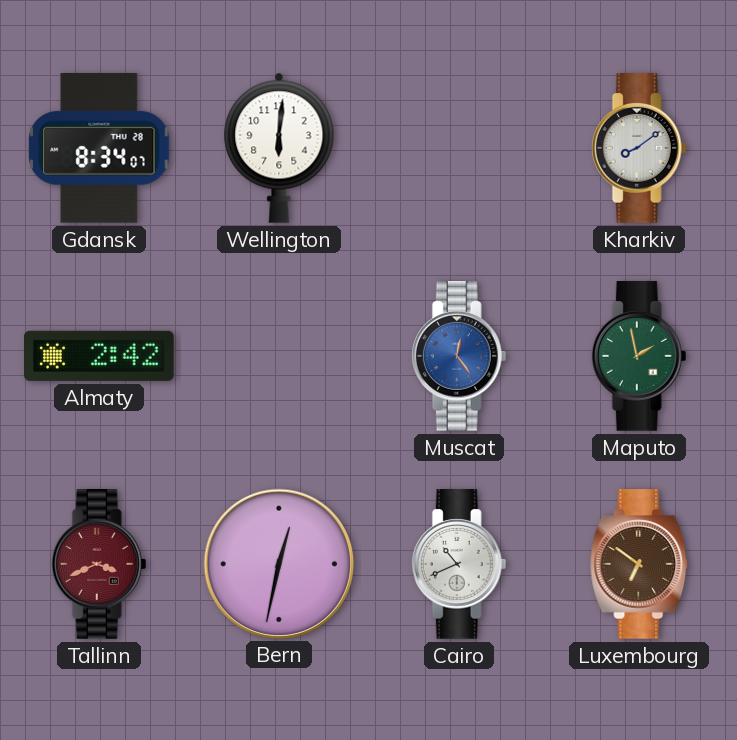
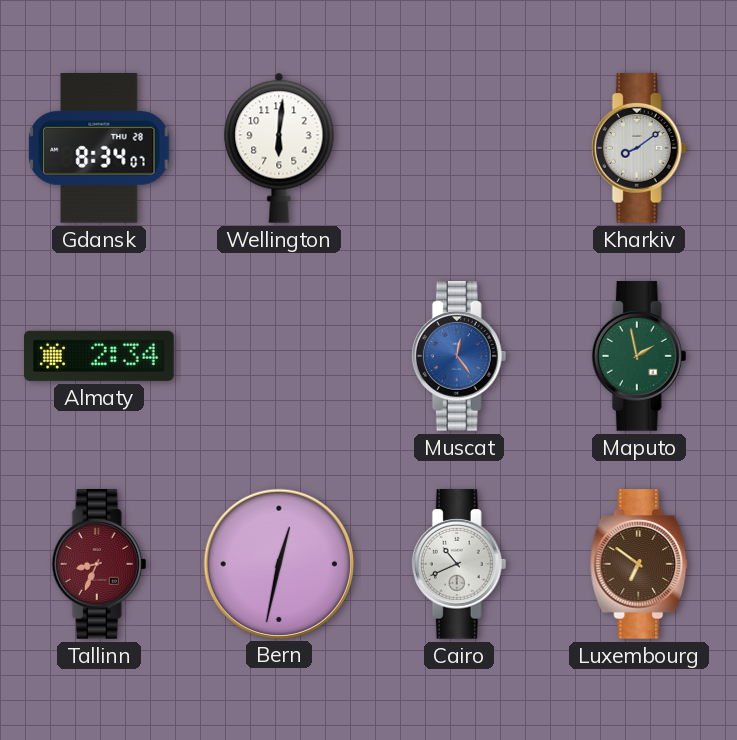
Almaty: 2:42 -> 2:34 (100, 356)
Tallinn: 3:41 -> 8:34 (99, 564)
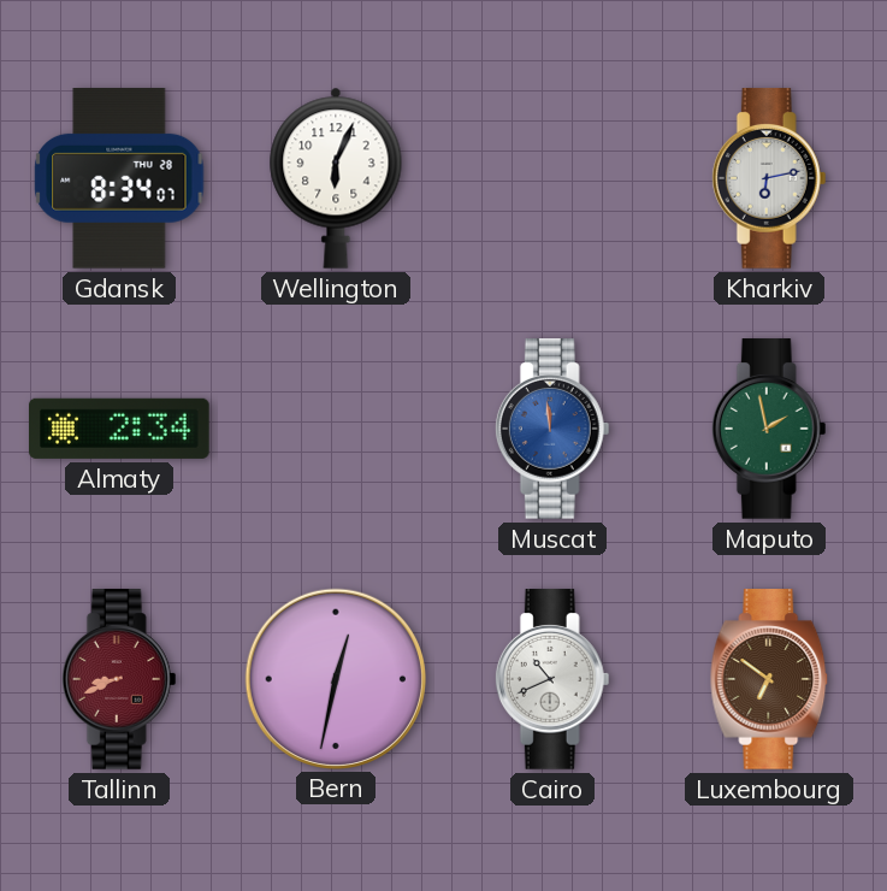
Wellington: 6:01 -> 6:04 (336, 178)
Kharkiv: 8:09 -> 6:13 (769, 178)
Muscat: 12:24 -> 11:59 (552, 429)
Tallinn: 8:34 -> 8:41 (119, 679)
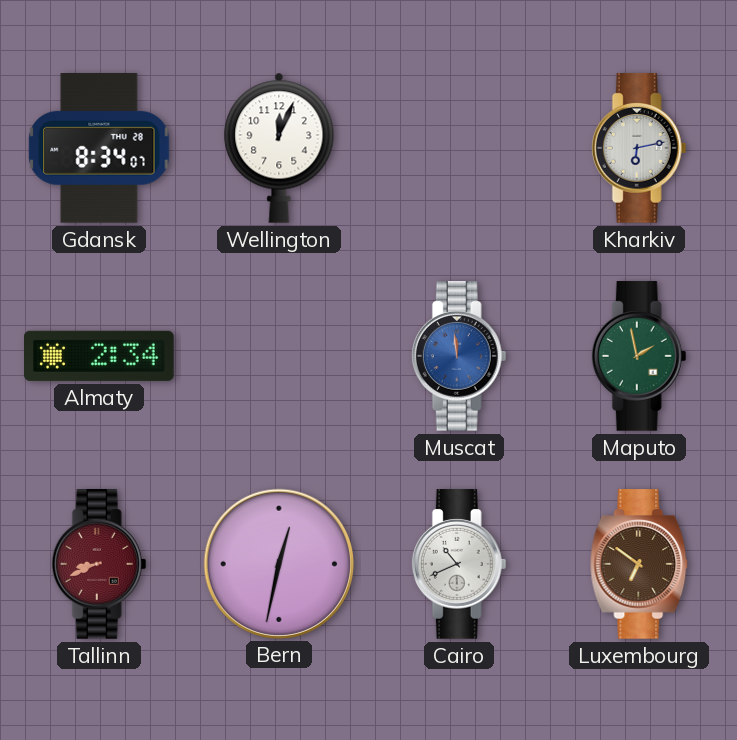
Wellington: 6:04 -> 12:04 (279, 148)
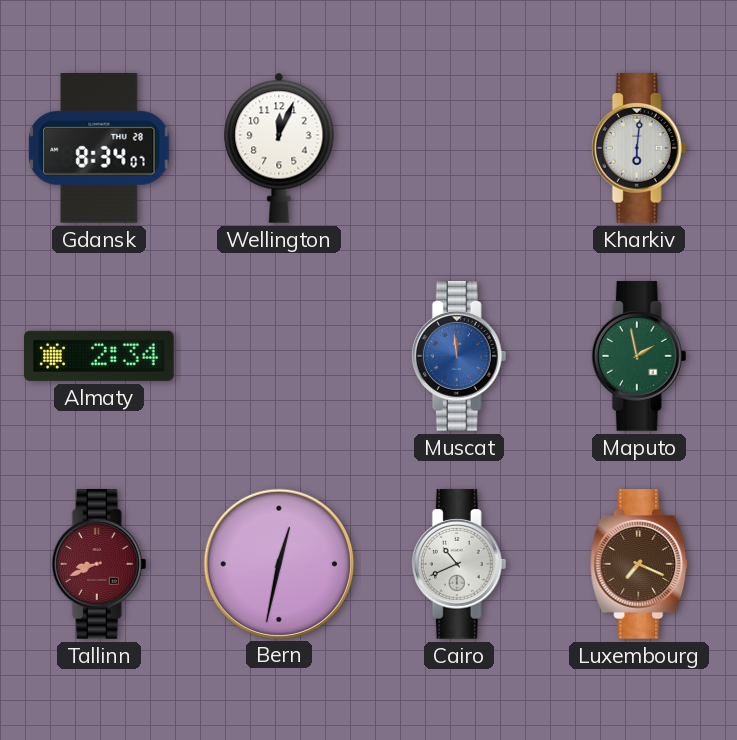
Kharkiv: 6:13 -> 6:01 (639, 148)
Luxembourg: 6:51 -> 7:19 (639, 564)
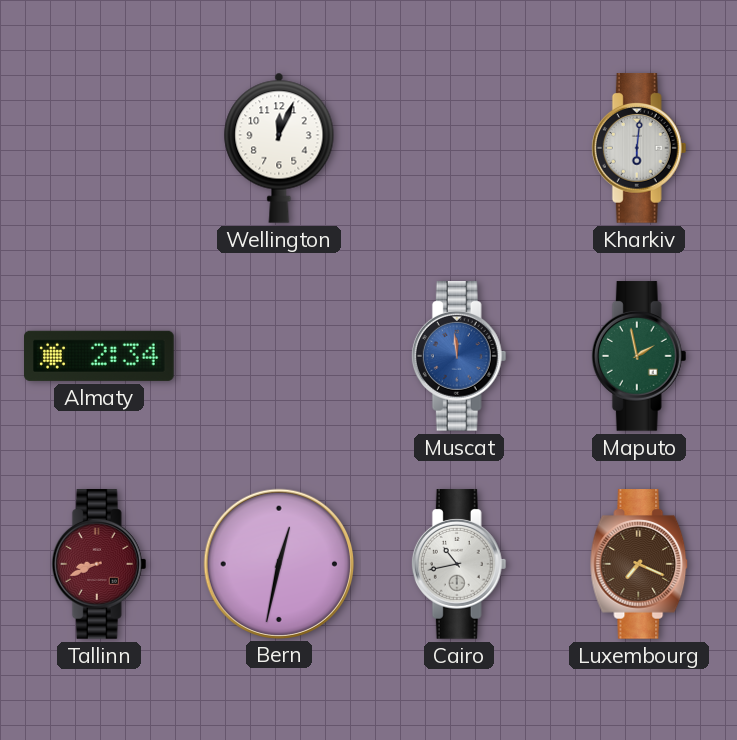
Gdansk: 8:34 -> none (99, 149)
Cairo: 10:41 -> 10:43 (459, 564)
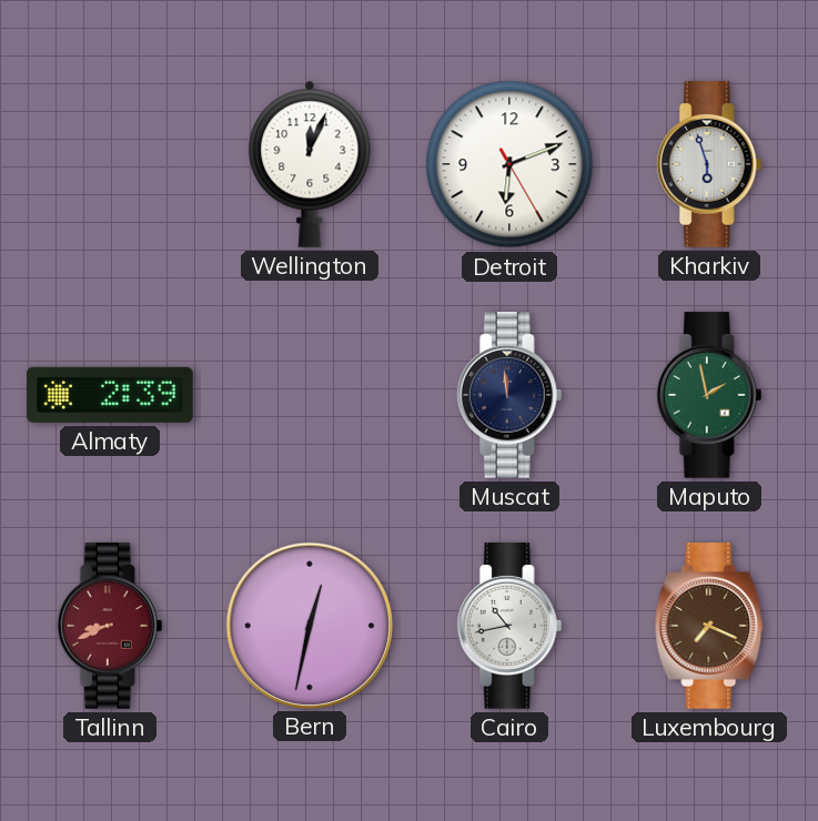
Detroit: none -> 6:11 (509, 164)
Kharkiv: 6:01 -> 5:57 (709, 164)
Almaty: 2:34 -> 2:39 (111, 395)
Muscat dial: blue -> navy (509, 395)
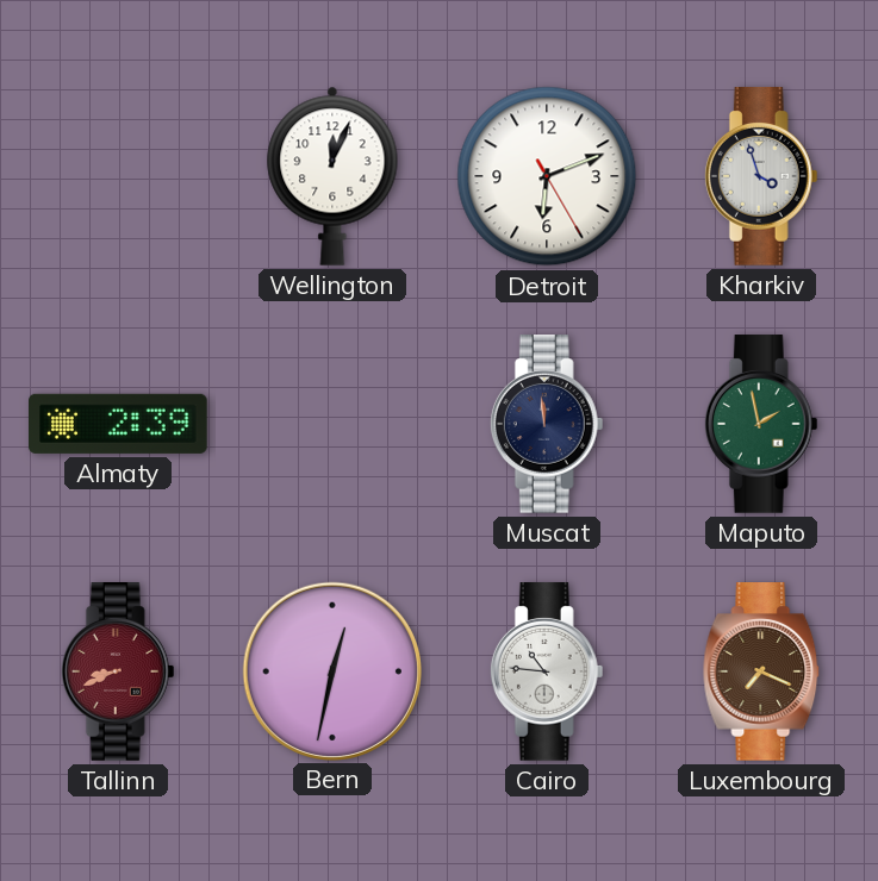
Kharkiv: 5:57 -> 3:57 (761, 176)
Cairo: 10:43 -> 10:46 (547, 671)
